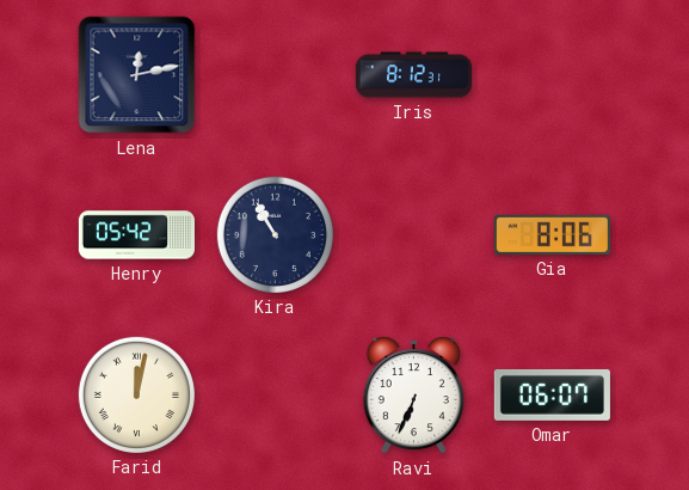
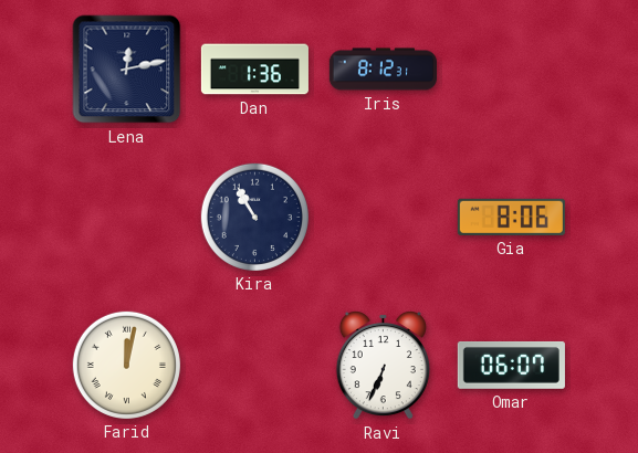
Dan: none -> 1:36 (254, 70)
Henry: 05:42 -> none (136, 235)
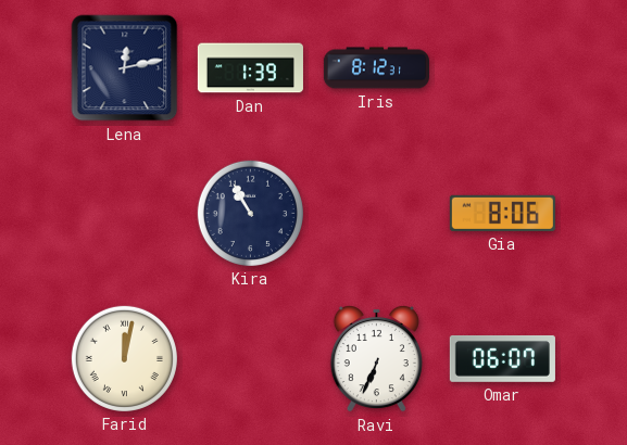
Dan: 1:36 -> 1:39 (250, 68)
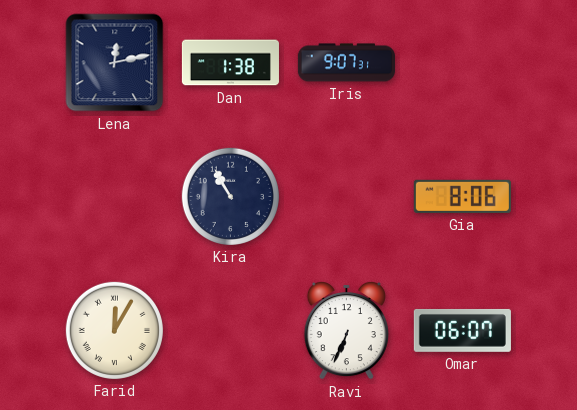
Dan: 1:39 -> 1:38 (230, 63)
Iris: 8:12 -> 9:07 (346, 63)
Farid: 12:02 -> 12:05 (114, 330)
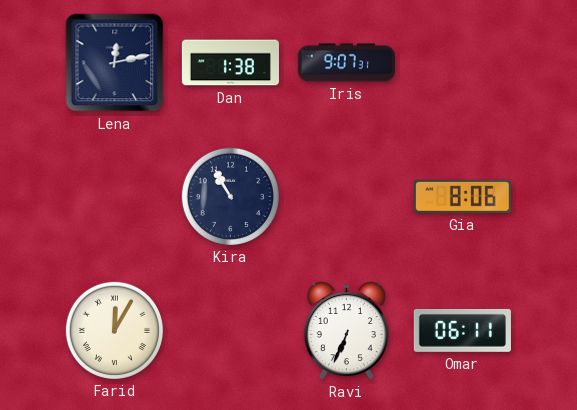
Omar: 06:07 -> 06:11 (462, 330)
